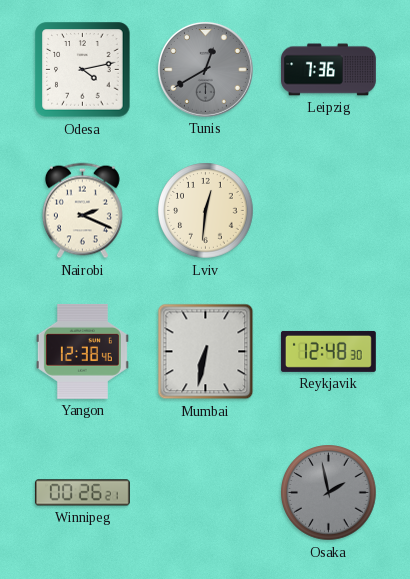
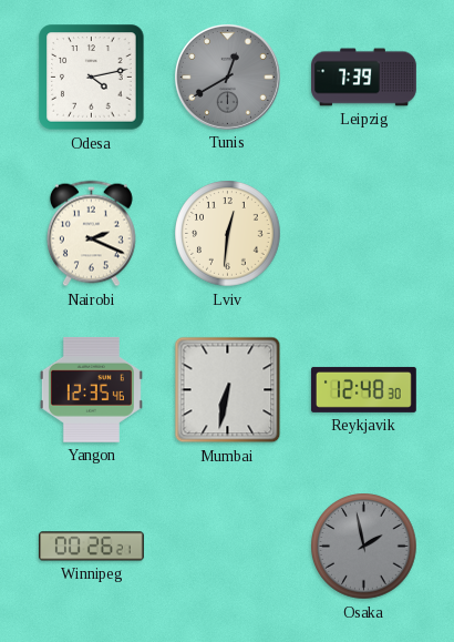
Leipzig: 7:36 -> 7:39 (364, 78)
Yangon: 12:38 -> 12:35 (91, 389)
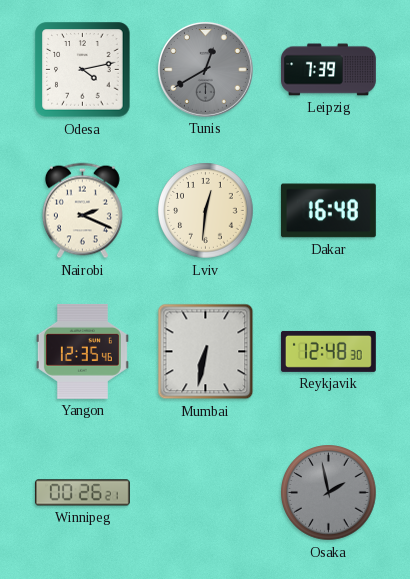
Dakar: none -> 16:48 (328, 211)
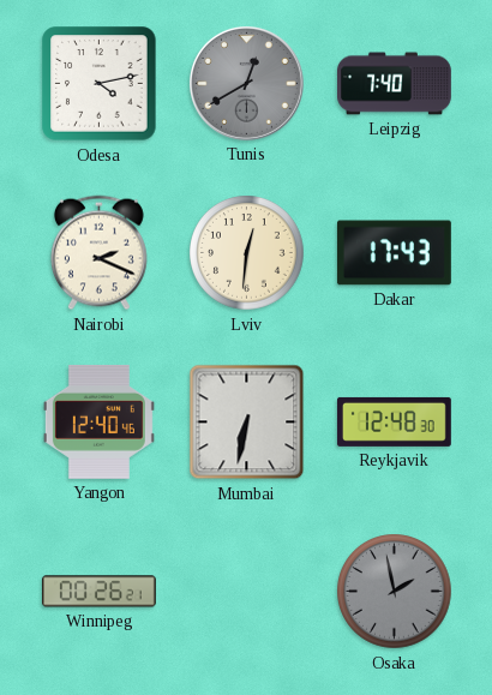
Leipzig: 7:39 -> 7:40 (395, 84)
Dakar: 16:48 -> 17:43 (394, 253)
Yangon: 12:35 -> 12:40 (98, 421)
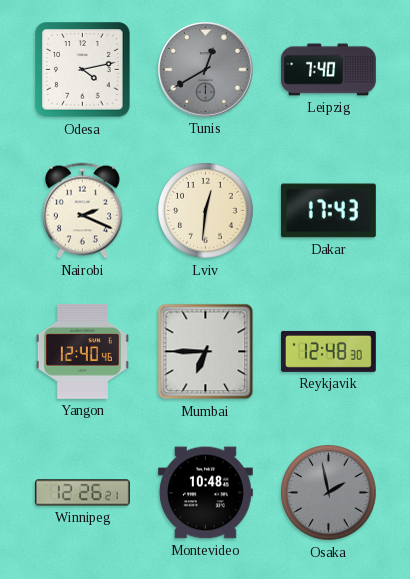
Mumbai: 6:32 -> 6:45 (206, 352)
Winnipeg: 00:26 -> 12:26 (82, 493)
Montevideo: none -> 10:48 (205, 493)
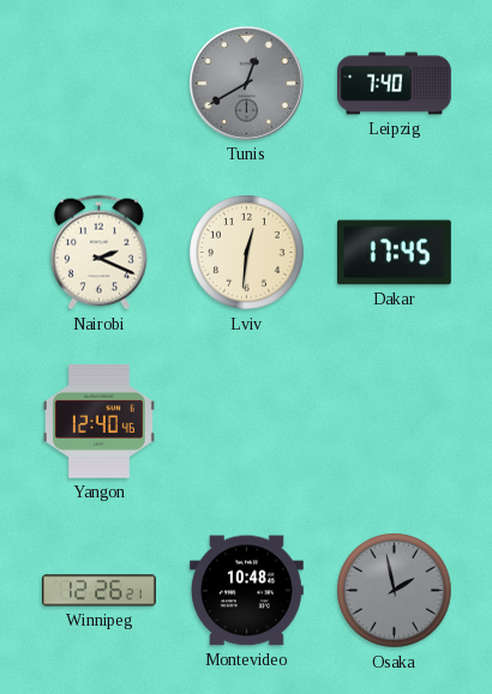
Odesa: 4:13 -> none (83, 70)
Dakar: 17:43 -> 17:45 (394, 253)
Mumbai: 6:45 -> none (206, 352)
Reykjavik: 12:48 -> none (328, 351)
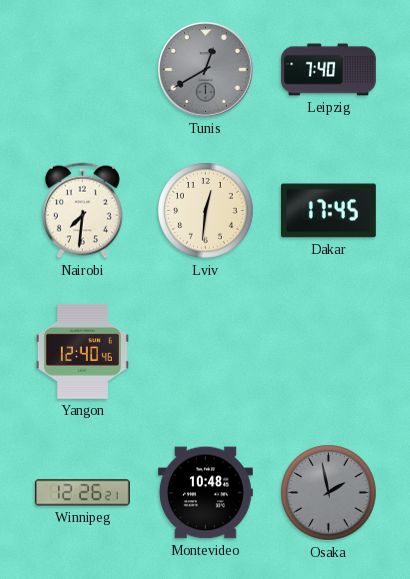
Nairobi: 2:19 -> 7:31 (82, 211)
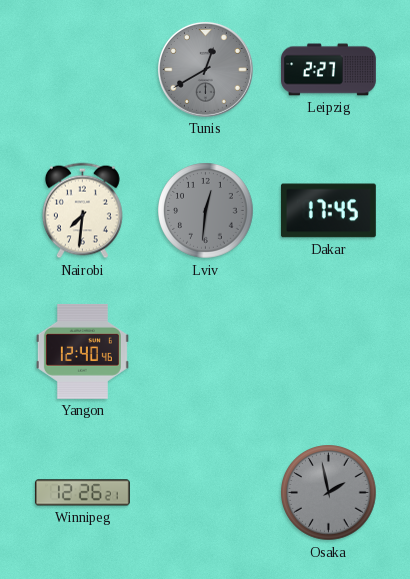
Leipzig: 7:40 -> 2:27 (329, 70)
Lviv dial: cream -> grey (206, 211)
Montevideo: 10:48 -> none (205, 493)
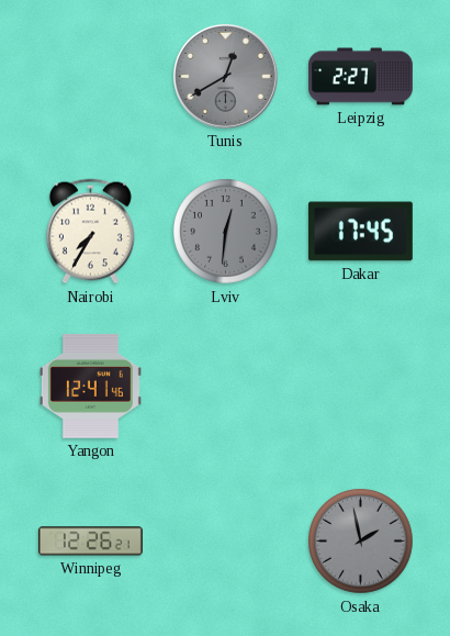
Nairobi: 7:31 -> 7:35 (90, 232)
Yangon: 12:40 -> 12:41 (90, 386)
